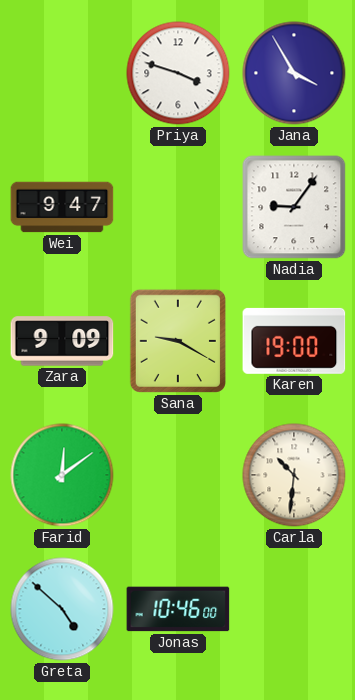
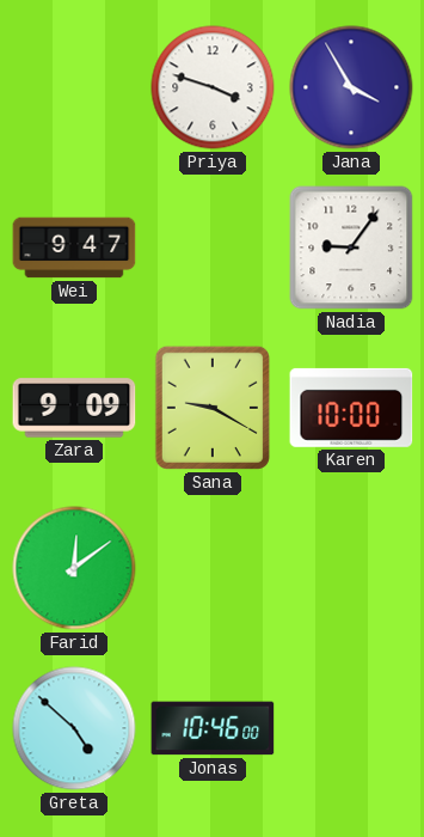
Karen: 19:00 -> 10:00 (351, 408)
Carla: 10:31 -> none (294, 475)
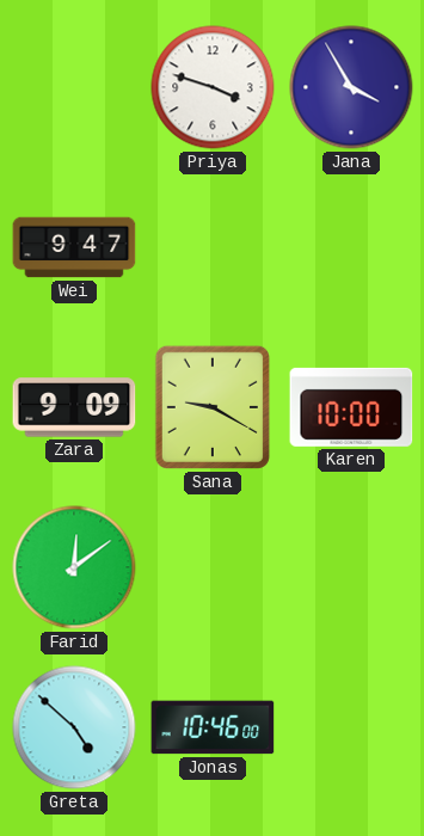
Nadia: 9:06 -> none (351, 248)
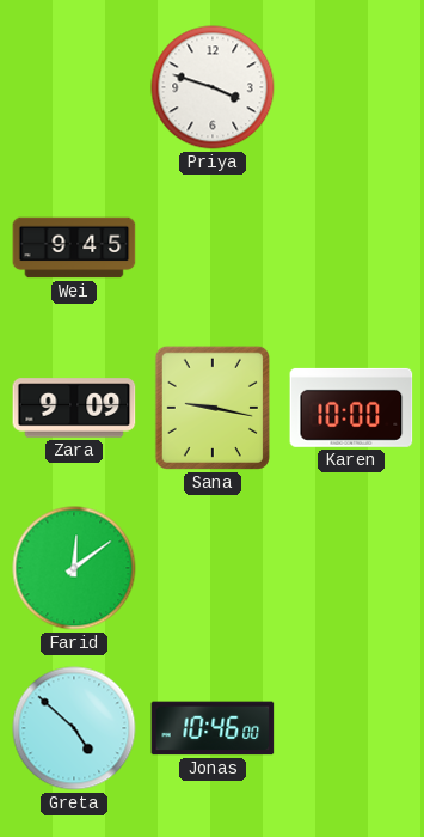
Jana: 3:55 -> none (351, 87)
Wei: 9:47 -> 9:45 (74, 248)
Sana: 9:20 -> 9:17 (213, 408)
